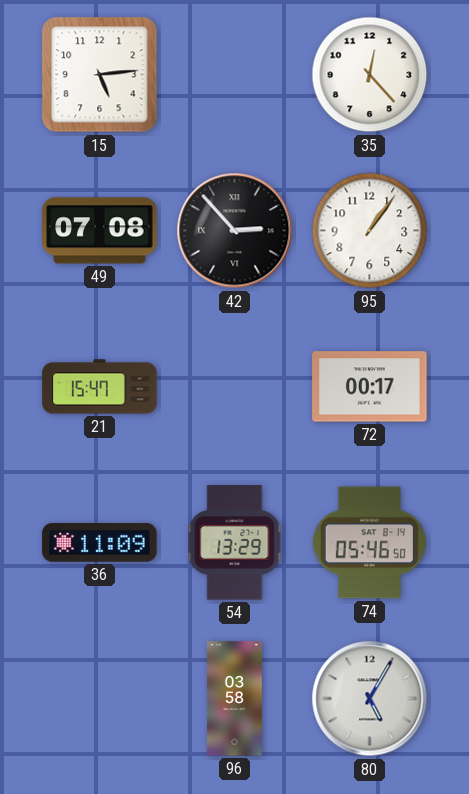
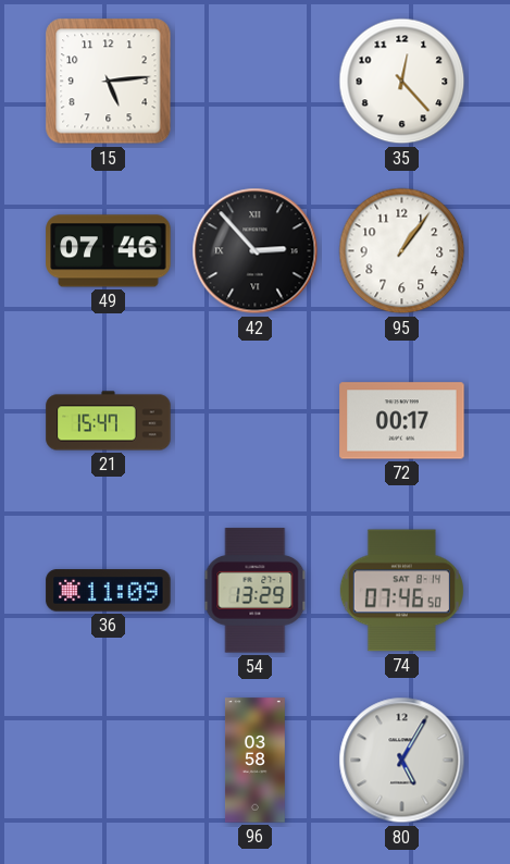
49: 07:08 -> 07:46 (109, 251)
74: 05:46 -> 07:46 (401, 591)
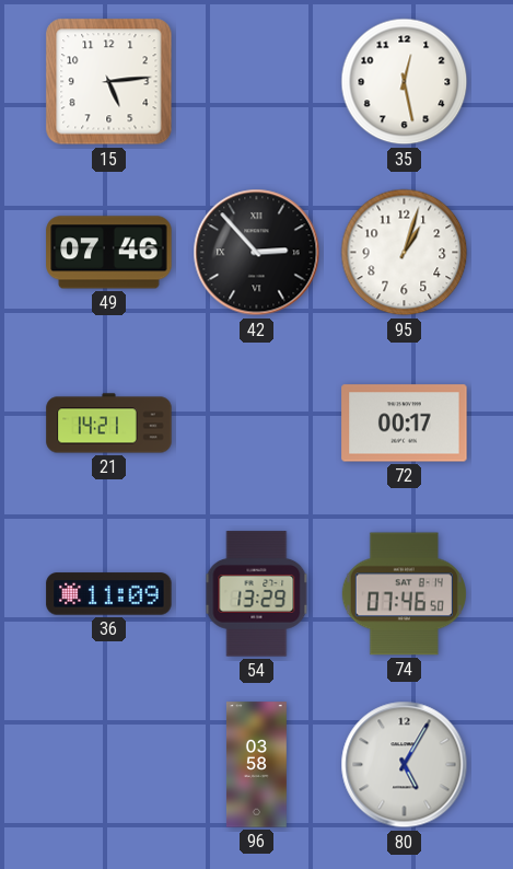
35: 12:23 -> 12:28 (405, 82)
95: 1:06 -> 1:03 (405, 253)
21: 15:47 -> 14:21 (109, 424)
